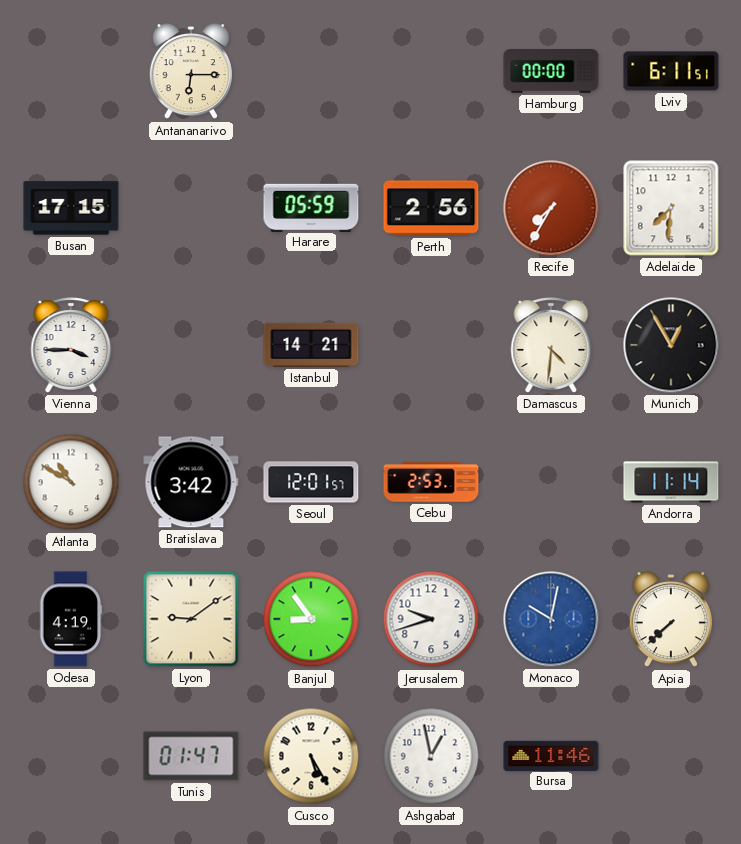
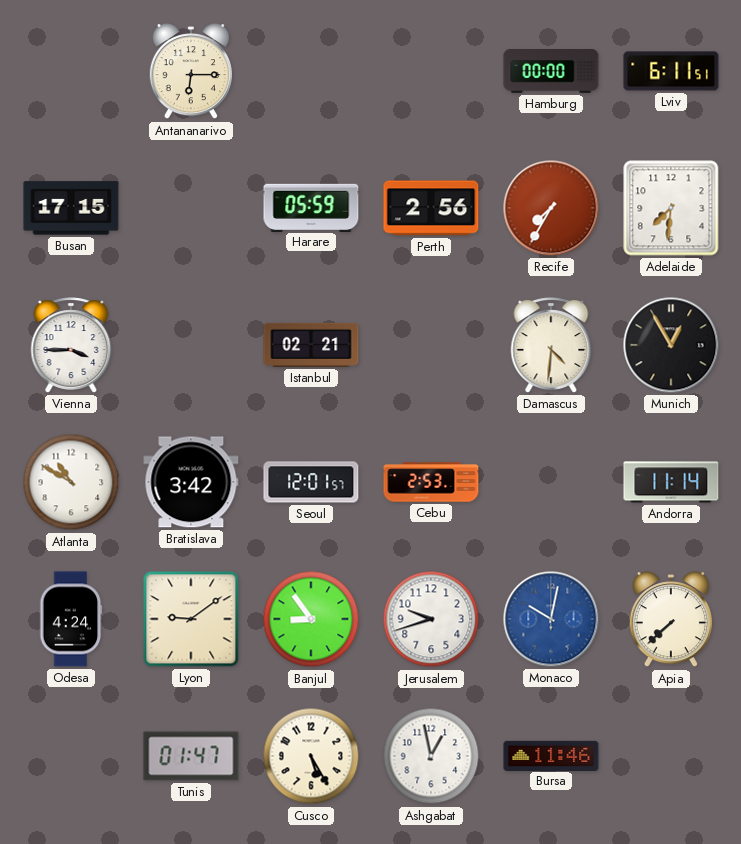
Istanbul: 14:21 -> 02:21 (311, 345)
Odesa: 4:19 -> 4:24 (71, 619)
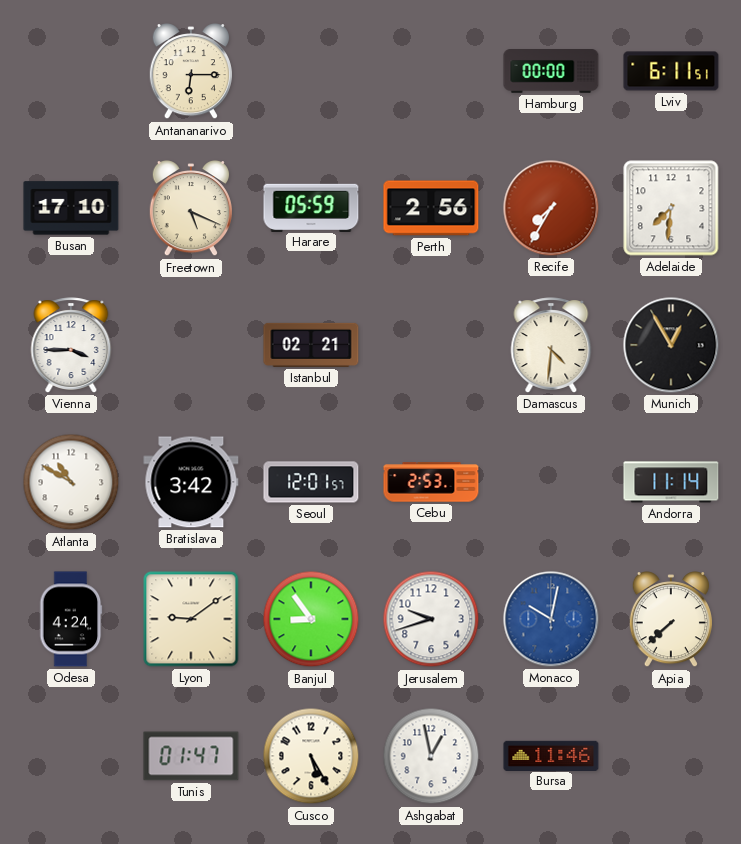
Busan: 17:15 -> 17:10 (71, 208)
Freetown: none -> 5:19 (191, 209)
